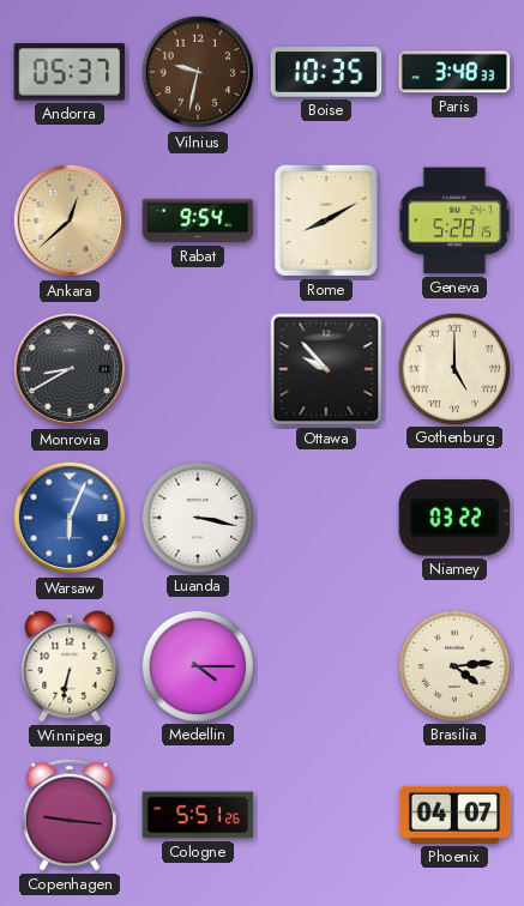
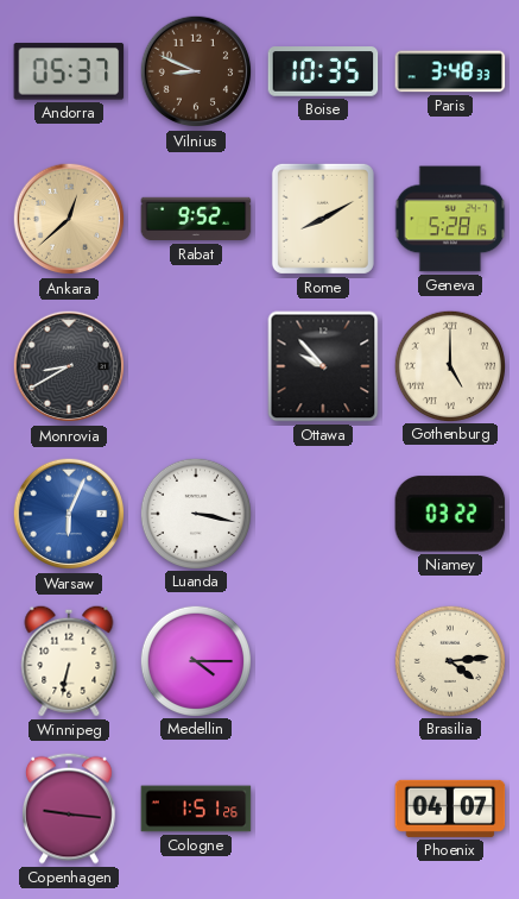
Vilnius: 9:32 -> 8:49 (196, 71)
Rabat: 9:54 -> 9:52 (196, 219)
Cologne: 5:51 -> 1:51 (196, 809)
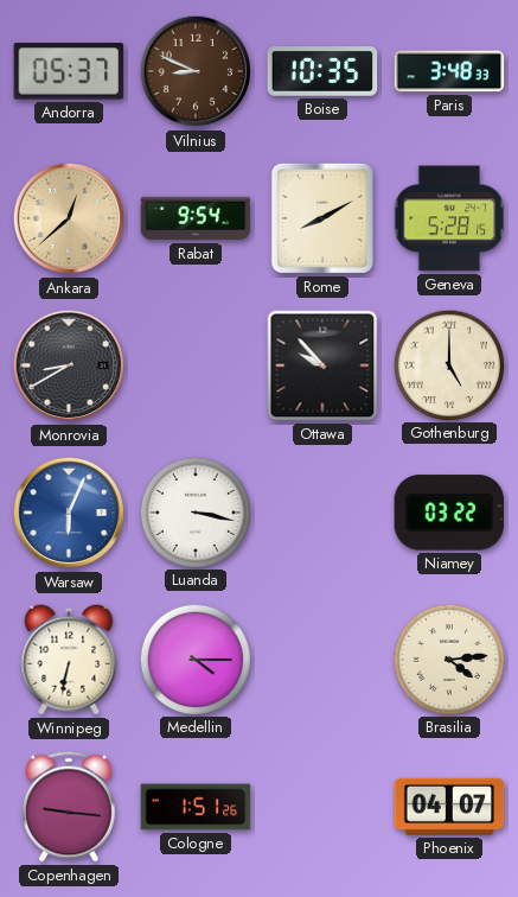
Rabat: 9:52 -> 9:54 (196, 218)
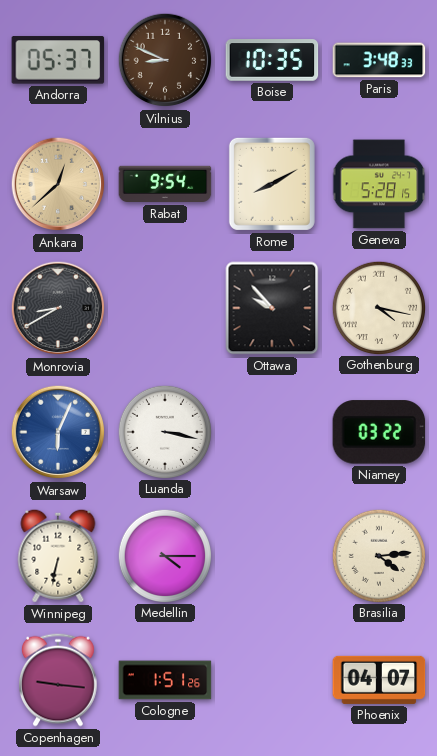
Gothenburg: 5:00 -> 4:17 (378, 307)
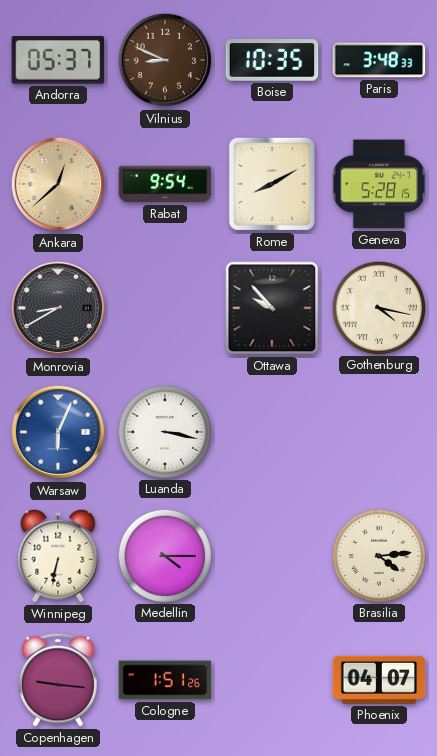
Niamey: 03:22 -> none (379, 432)
